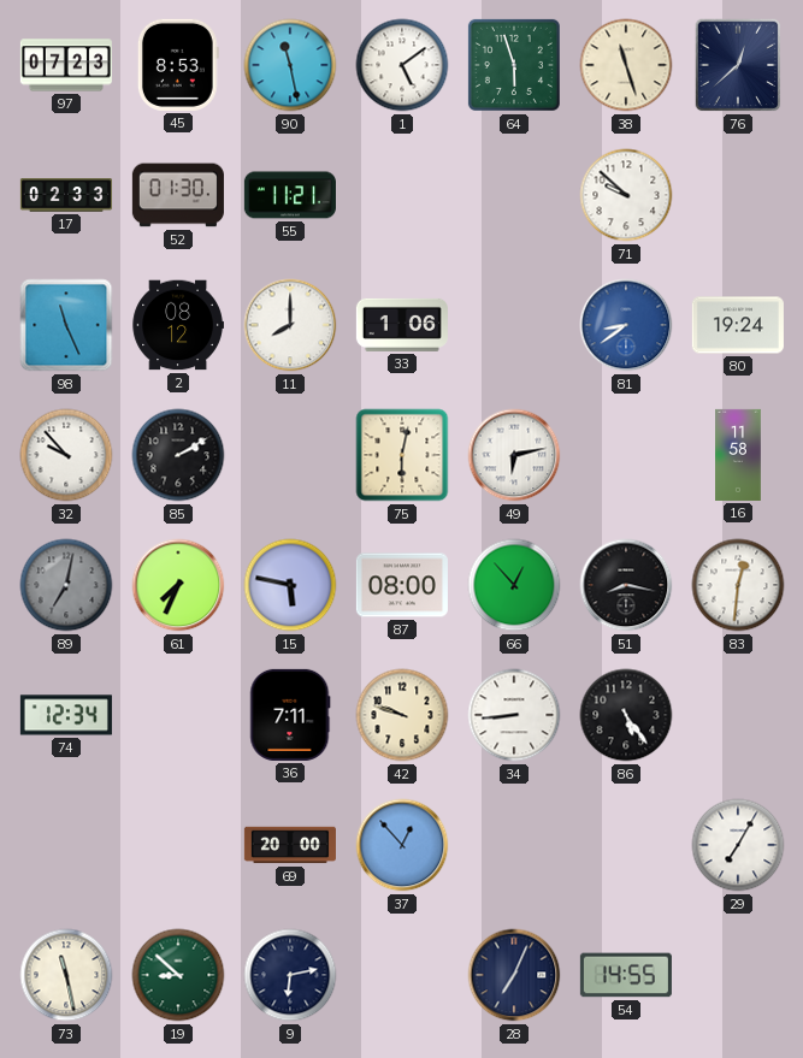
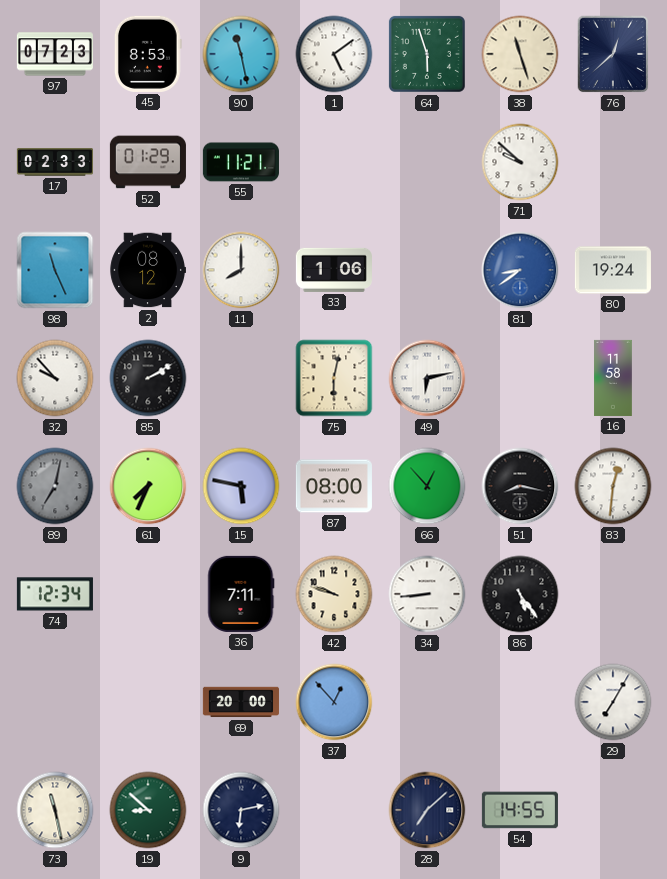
52: 01:30 -> 01:29 (148, 162)
28: 7:04 -> 7:08 (427, 810)
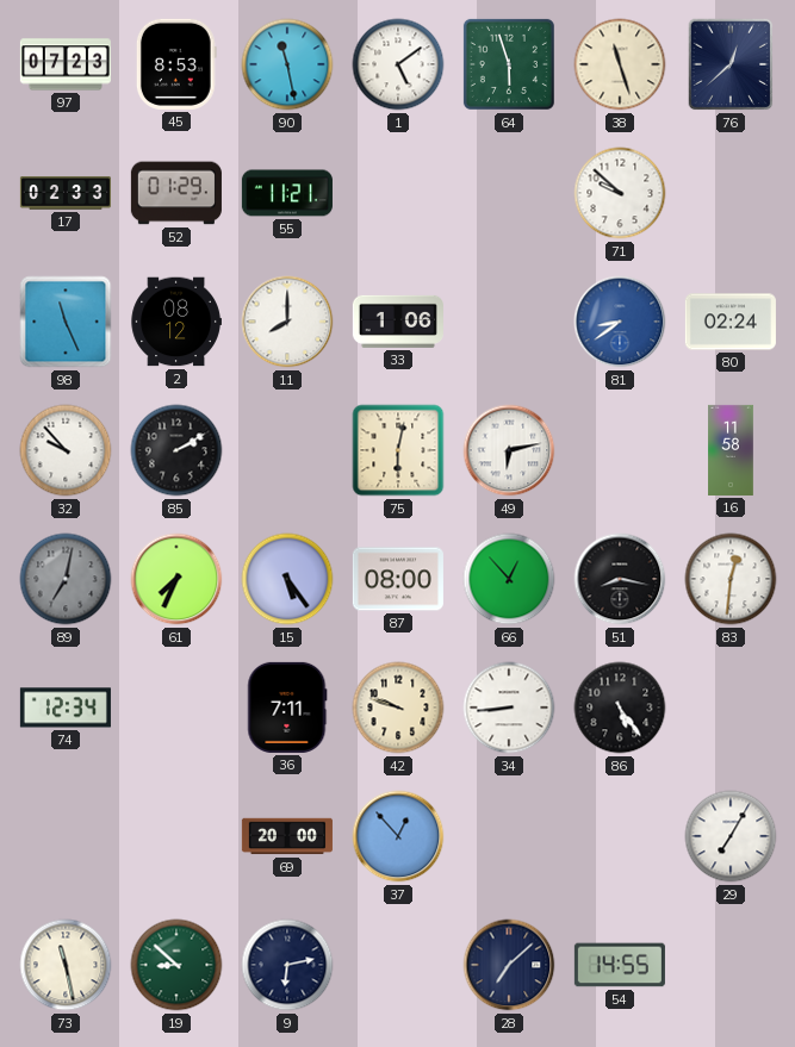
80: 19:24 -> 02:24 (731, 322)
15: 5:47 -> 5:24 (287, 579)
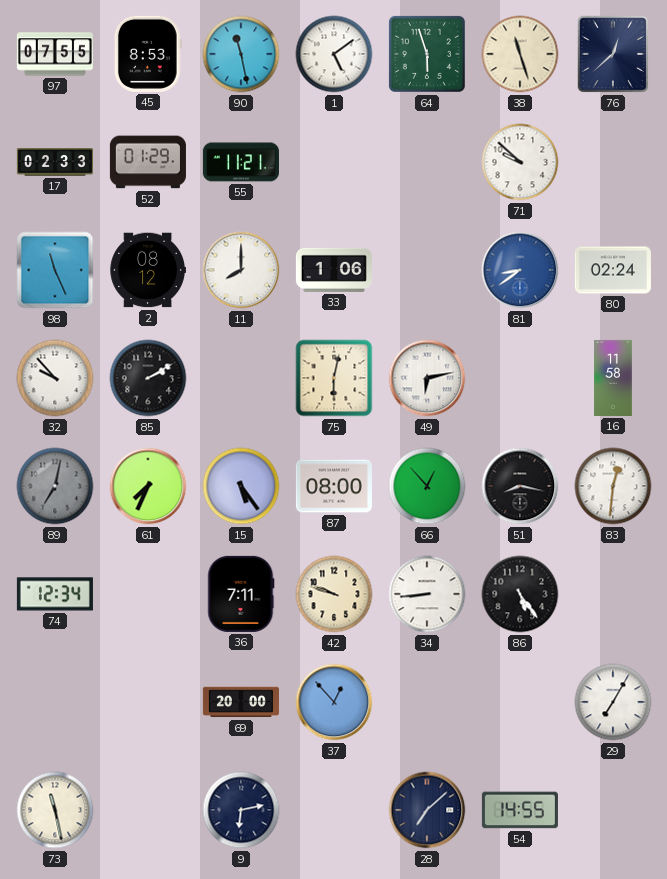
97: 07:23 -> 07:55 (55, 54)
19: 8:52 -> none (176, 965)
